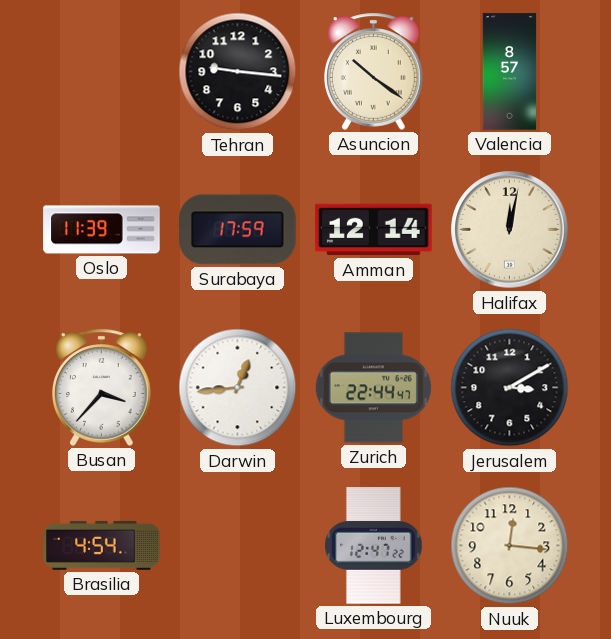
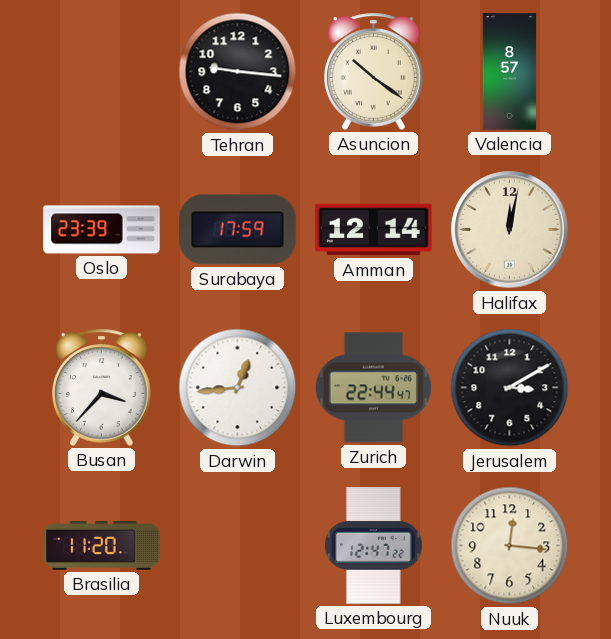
Oslo: 11:39 -> 23:39 (102, 230)
Brasilia: 4:54 -> 11:20 (102, 545)
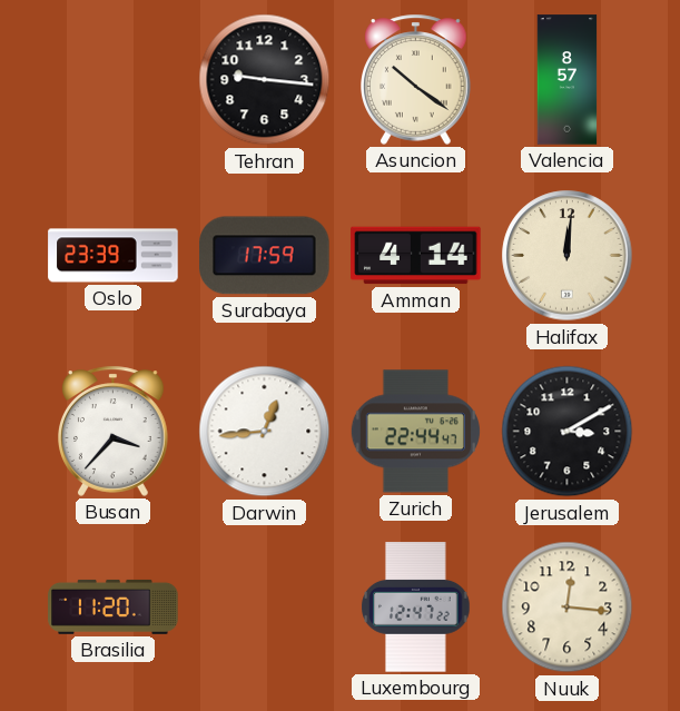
Amman: 12:14 -> 4:14 (416, 256)
Halifax: 12:02 -> 12:01 (568, 256)
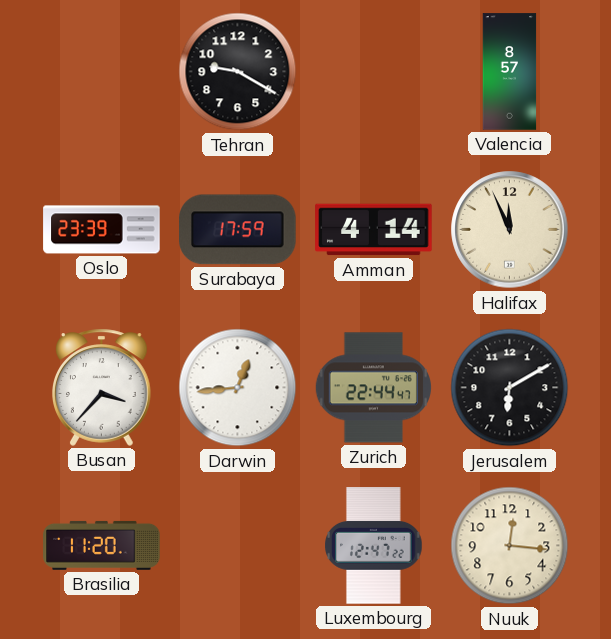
Tehran: 9:16 -> 9:20 (238, 72)
Asuncion: 10:21 -> none (416, 79)
Halifax: 12:01 -> 11:56 (510, 230)
Jerusalem: 3:10 -> 6:10 (510, 388)
